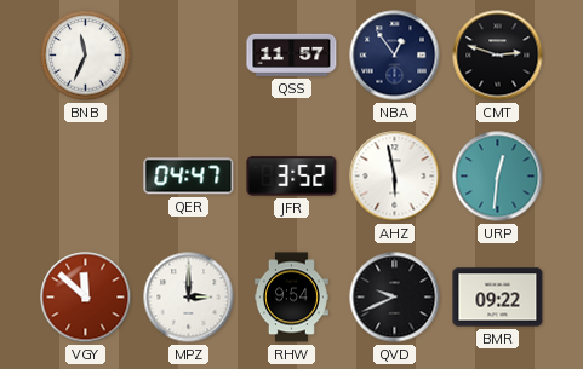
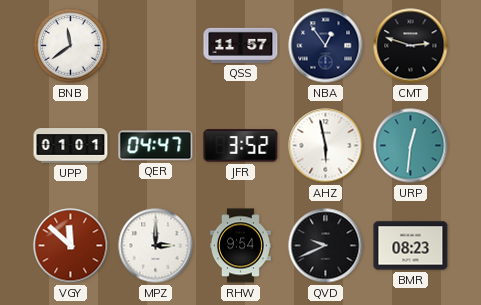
BNB: 11:34 -> 11:39 (71, 46)
UPP: none -> 01:01 (71, 146)
BMR: 09:22 -> 08:23 (411, 246)
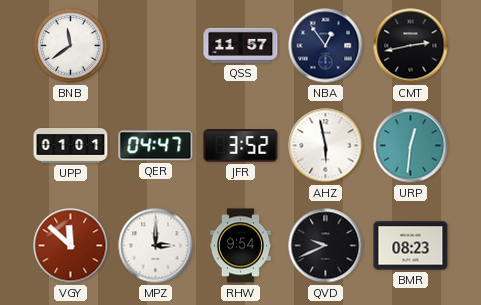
CMT: 2:48 -> 2:43 (411, 46)
